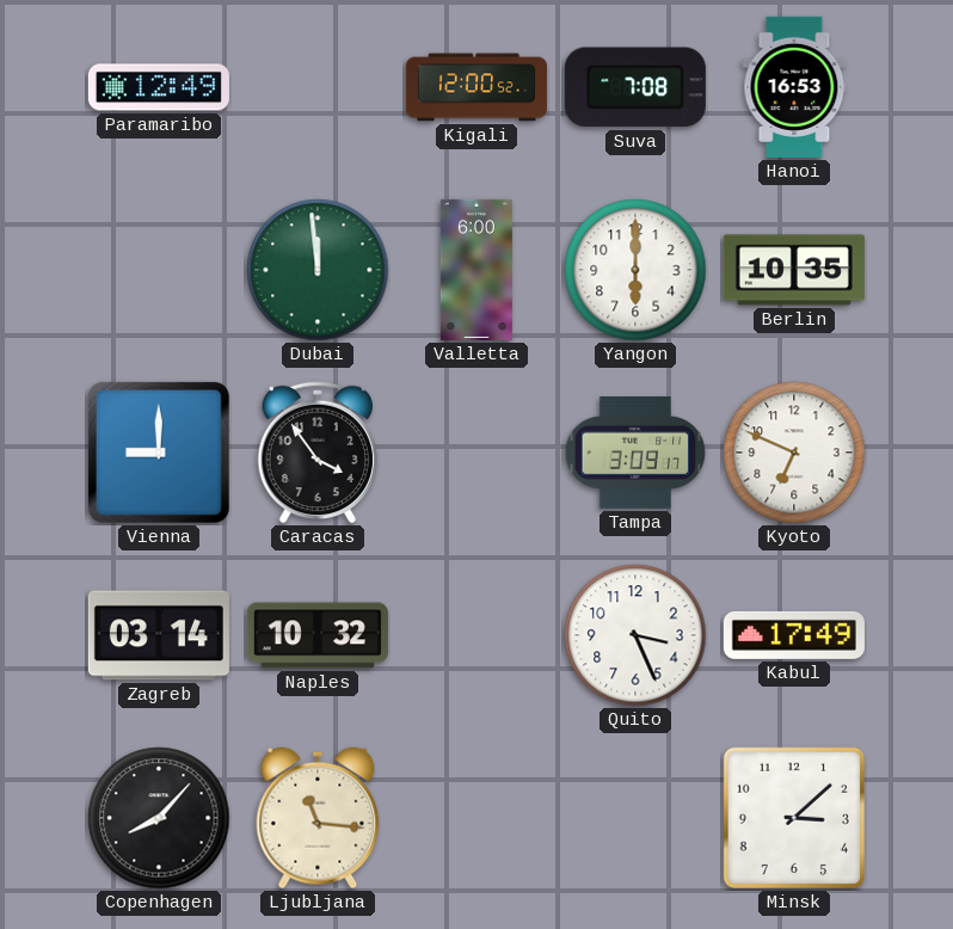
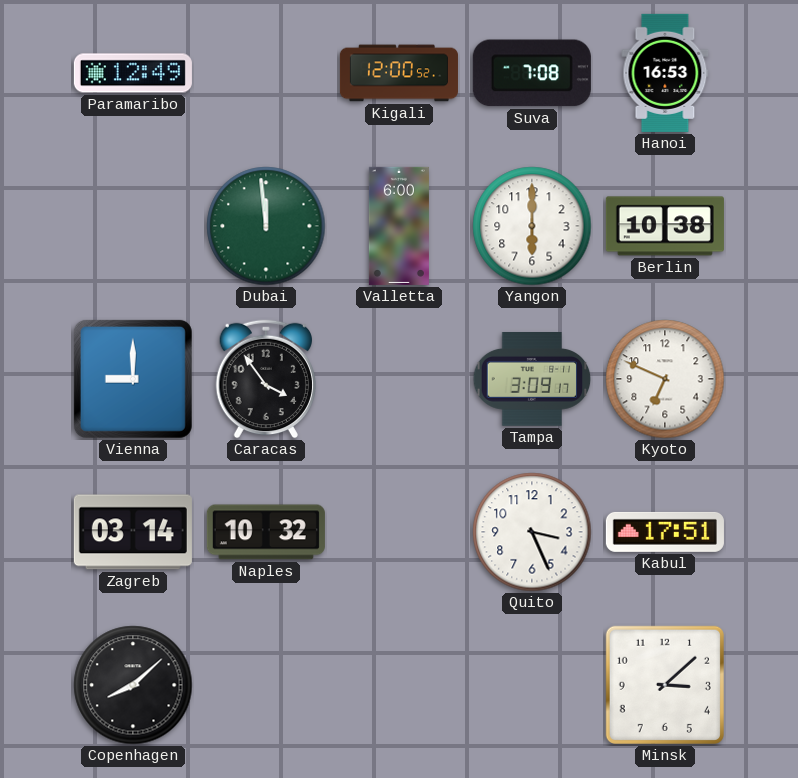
Berlin: 10:35 -> 10:38 (665, 226)
Kabul: 17:49 -> 17:51 (665, 532)
Copenhagen: 8:07 -> 8:08 (133, 685)
Ljubljana: 11:16 -> none (318, 818)
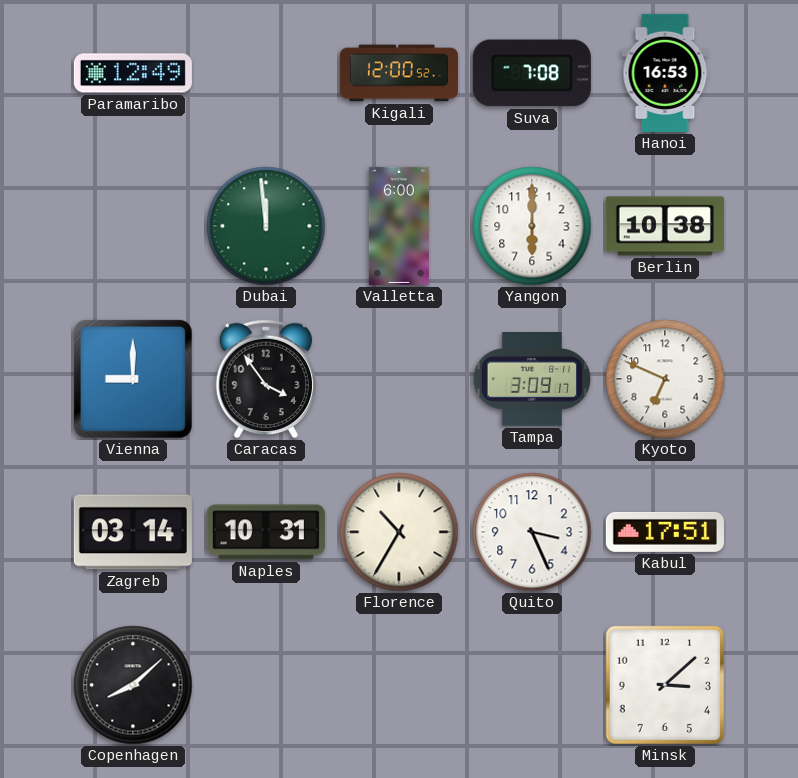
Naples: 10:32 -> 10:31 (266, 532)
Florence: none -> 10:35 (399, 532)
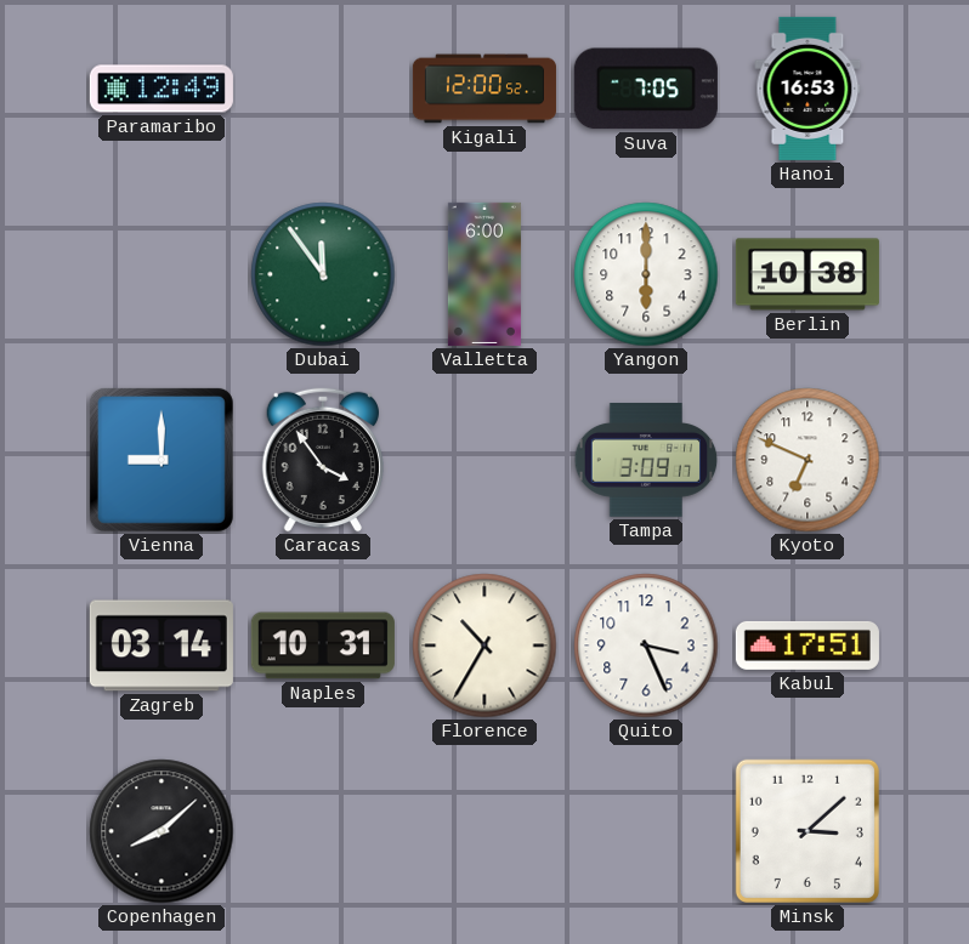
Suva: 7:08 -> 7:05 (646, 89)
Dubai: 11:59 -> 11:54 (323, 274)
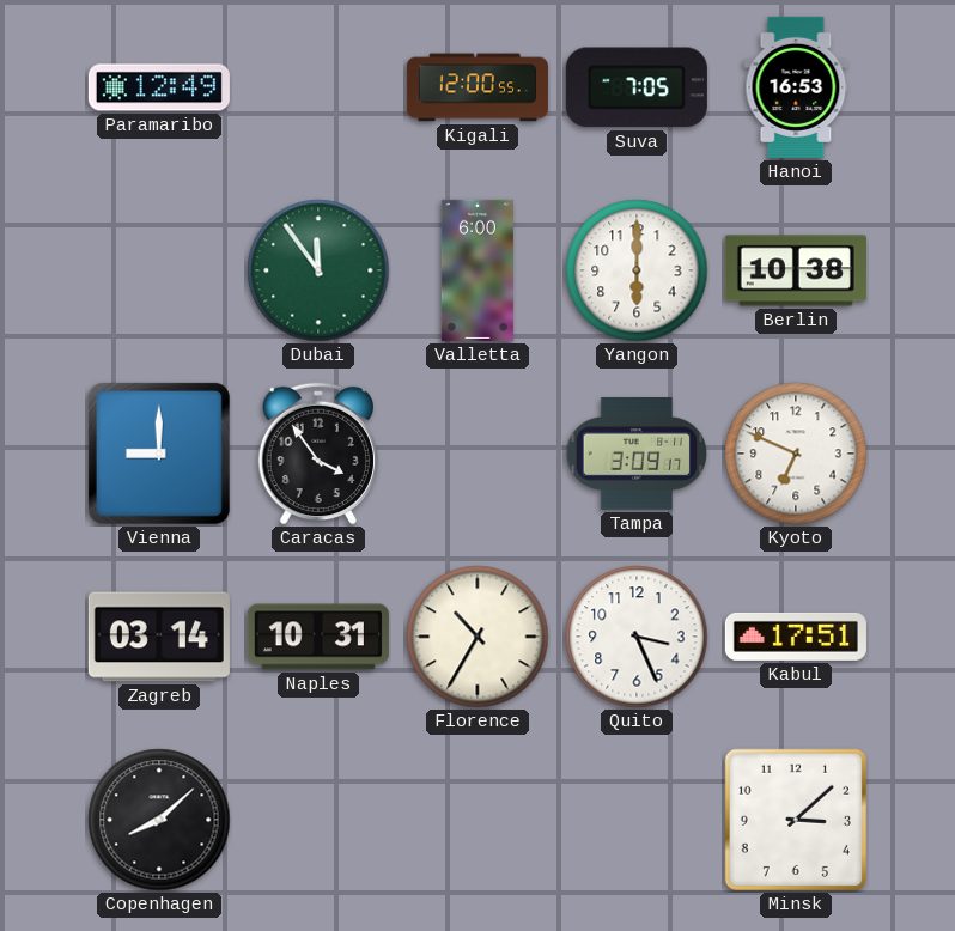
Kigali: 12:00:52 -> 12:00:55 (478, 87)
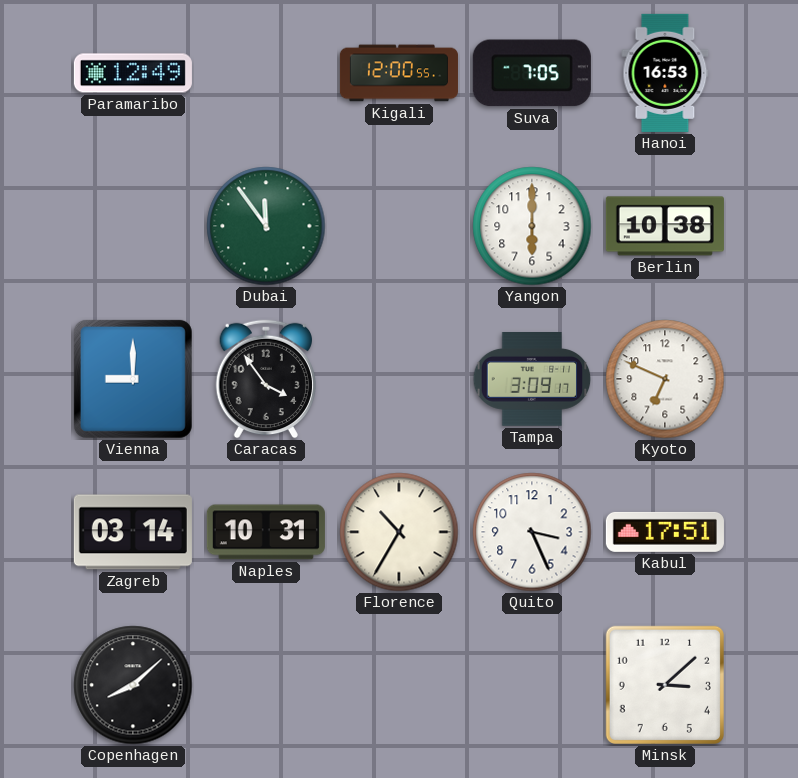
Valletta: 6:00 -> none (478, 270)
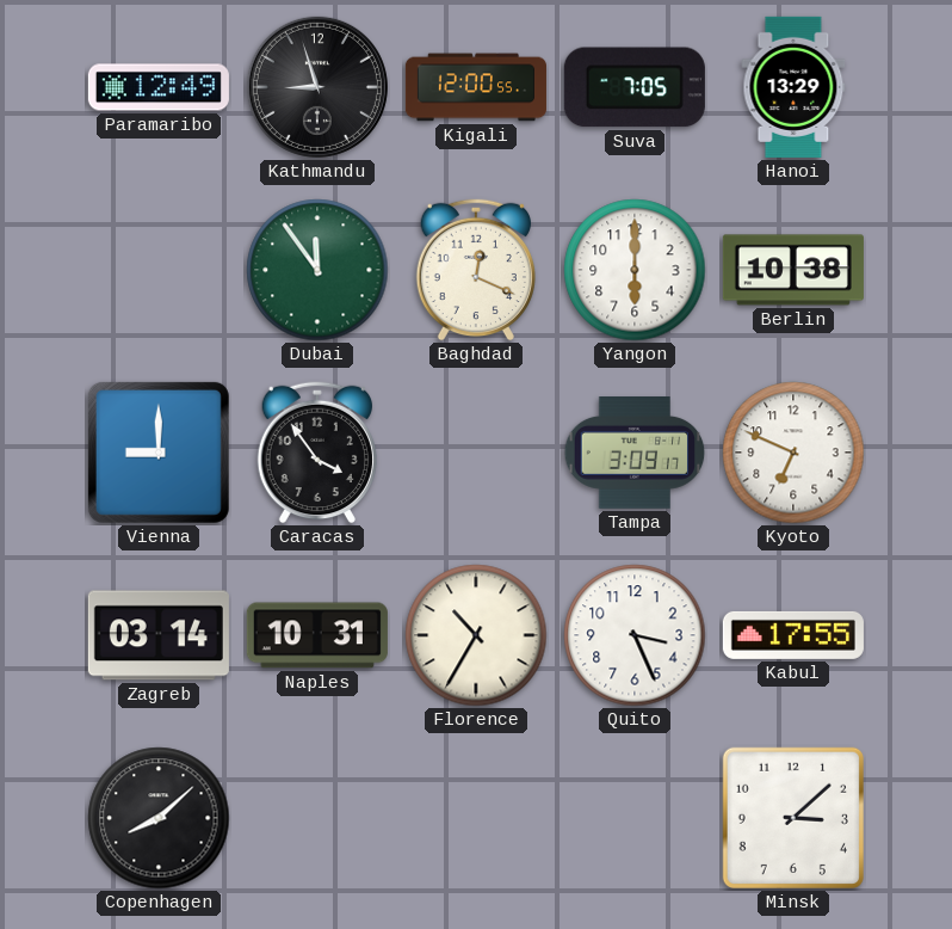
Kathmandu: none -> 8:57 (317, 87)
Hanoi: 16:53 -> 13:29 (793, 87)
Baghdad: none -> 12:19 (475, 270)
Kabul: 17:51 -> 17:55 (793, 635)
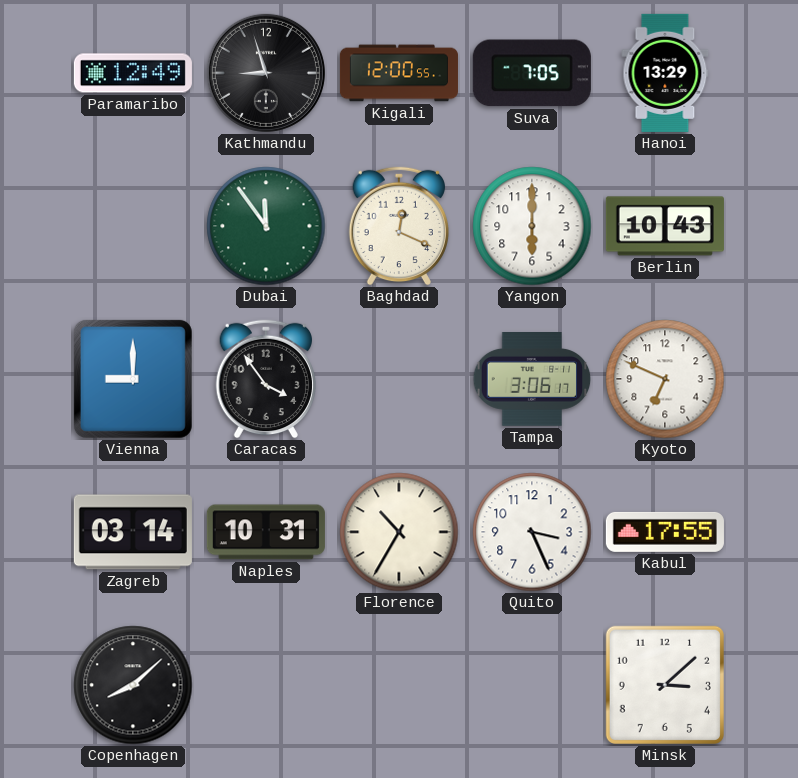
Berlin: 10:38 -> 10:43 (665, 226)
Tampa: 3:09 -> 3:06 (532, 379)
